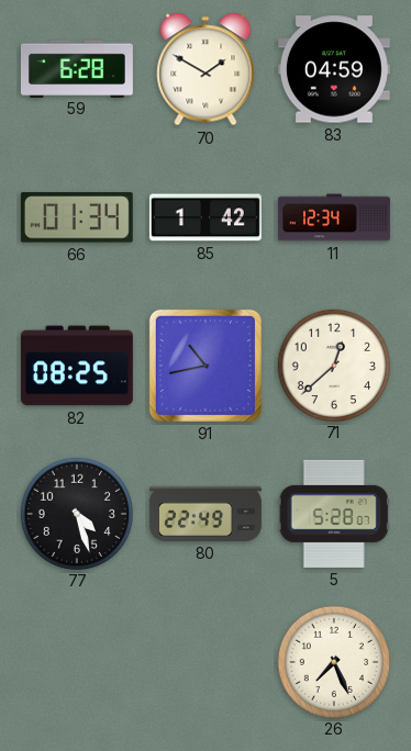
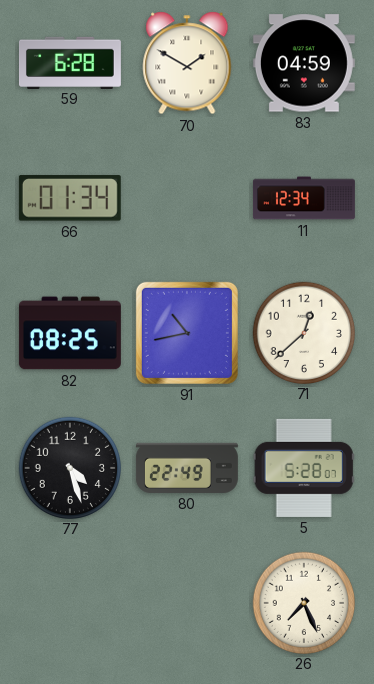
85: 1:42 -> none (205, 217)
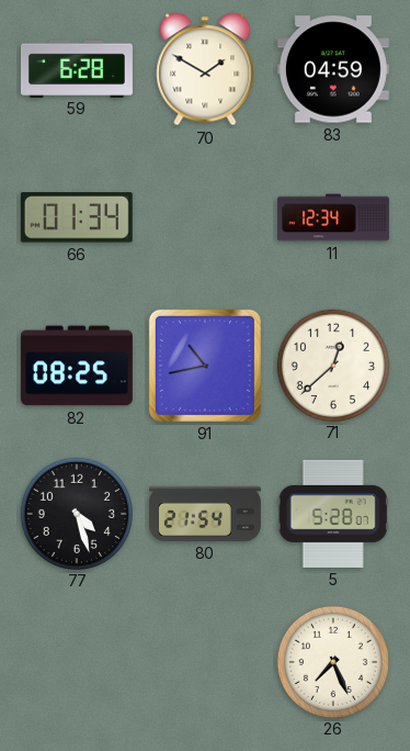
80: 22:49 -> 21:54 (205, 514)
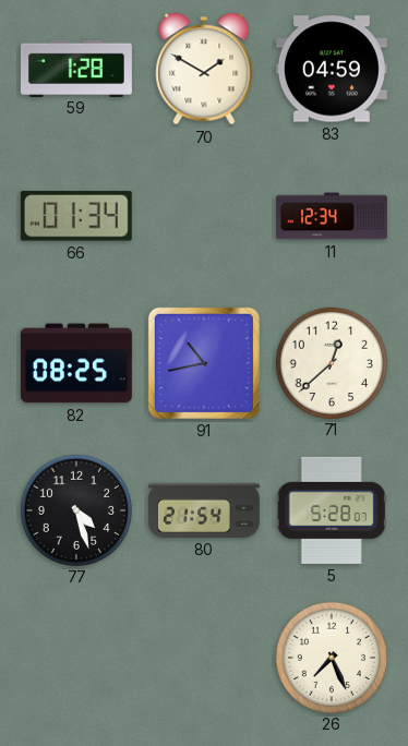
59: 6:28 -> 1:28 (76, 68)
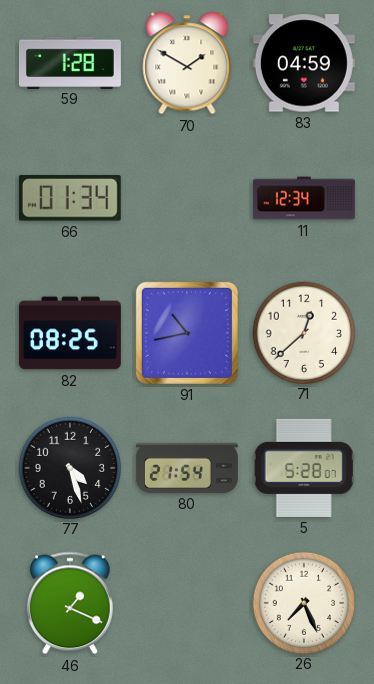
46: none -> 1:19 (70, 603)
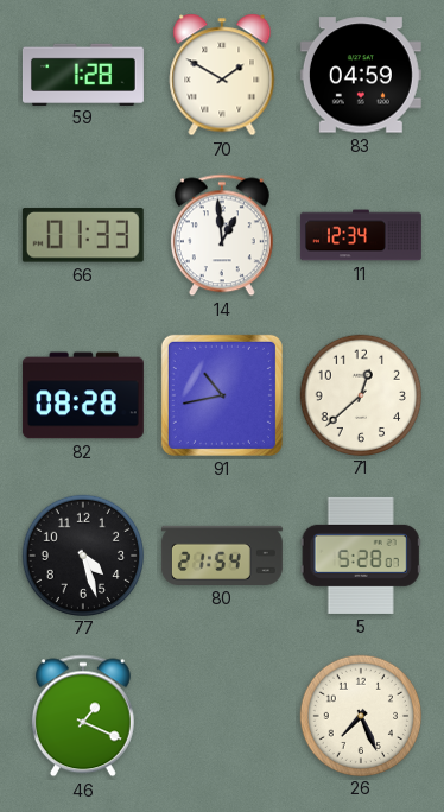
66: 01:34 -> 01:33 (83, 235)
14: none -> 12:59 (222, 235)
82: 08:25 -> 08:28 (83, 395)
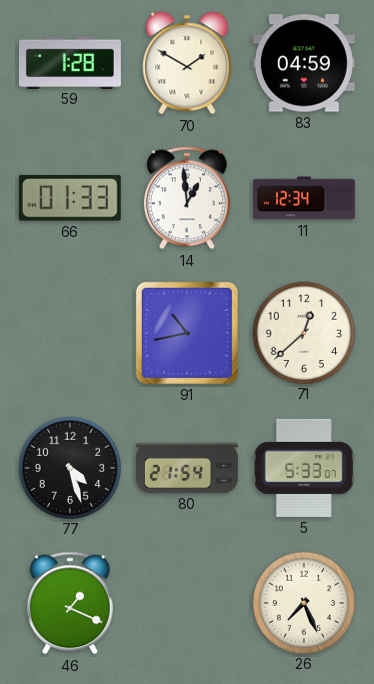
82: 08:28 -> none (83, 395)
5: 5:28 -> 5:33 (304, 468)
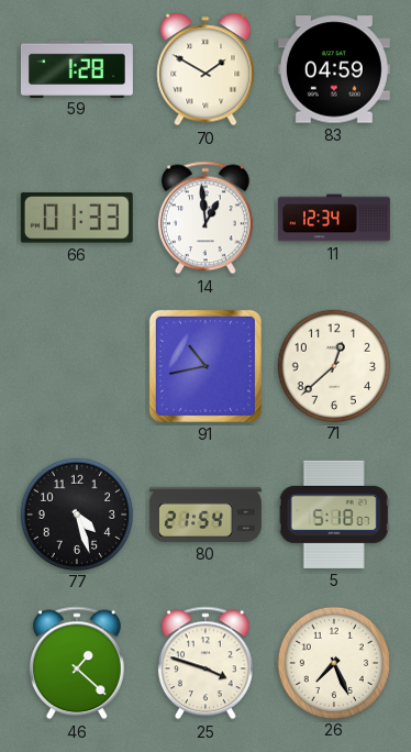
5: 5:33 -> 5:18 (334, 515)
46: 1:19 -> 1:22 (77, 663)
25: none -> 3:48 (205, 663)
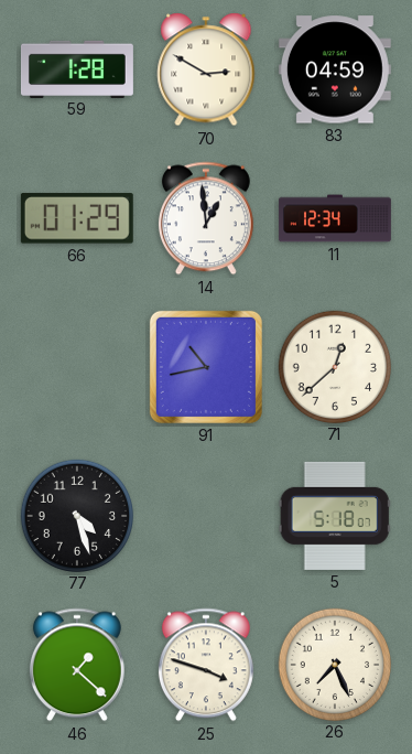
70: 1:50 -> 2:50 (206, 69)
66: 01:33 -> 01:29 (77, 218)
80: 21:54 -> none (205, 515)
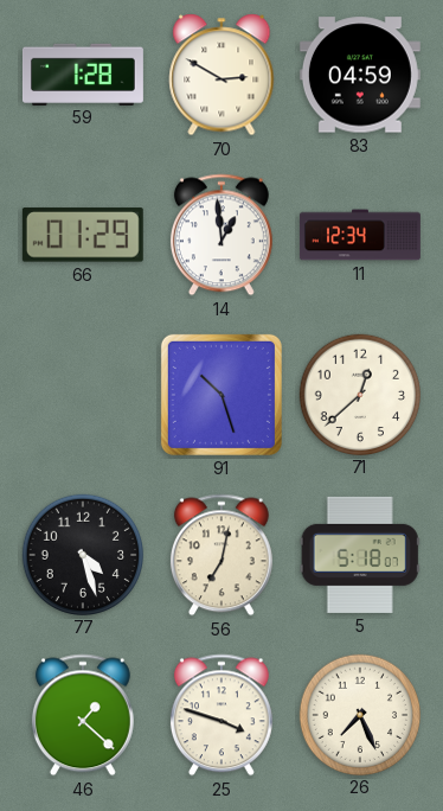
91: 10:43 -> 10:27 (221, 395)
56: none -> 7:02 (221, 555)
